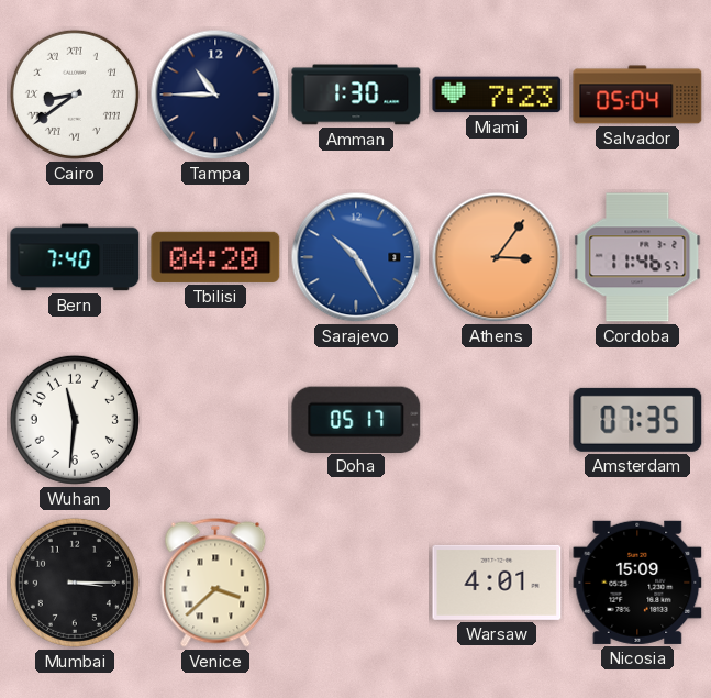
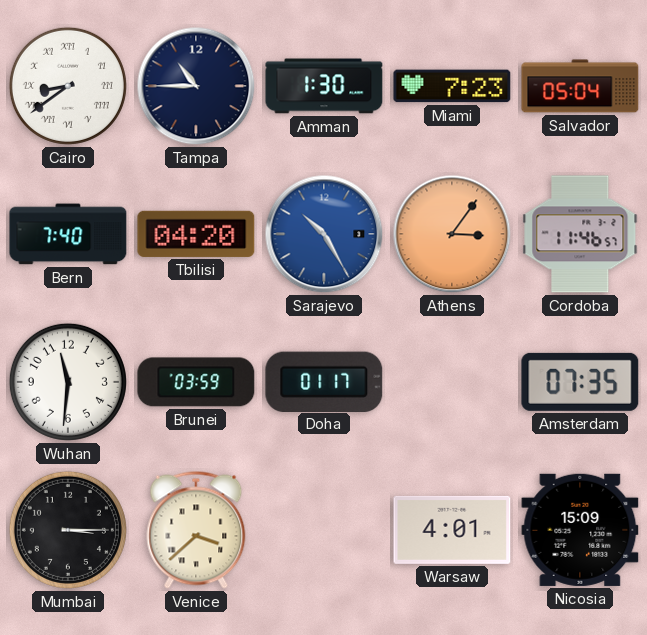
Brunei: none -> 03:59 (196, 382)
Doha: 05:17 -> 01:17 (324, 381)
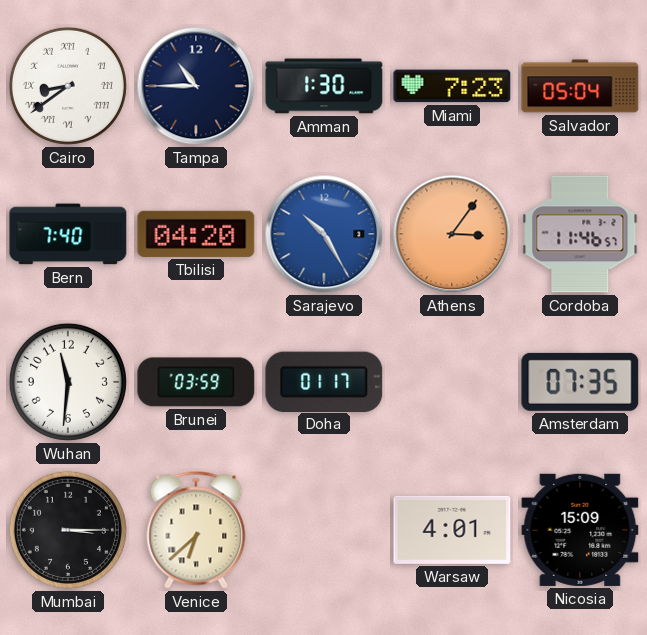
Venice: 3:38 -> 6:38 (196, 530)
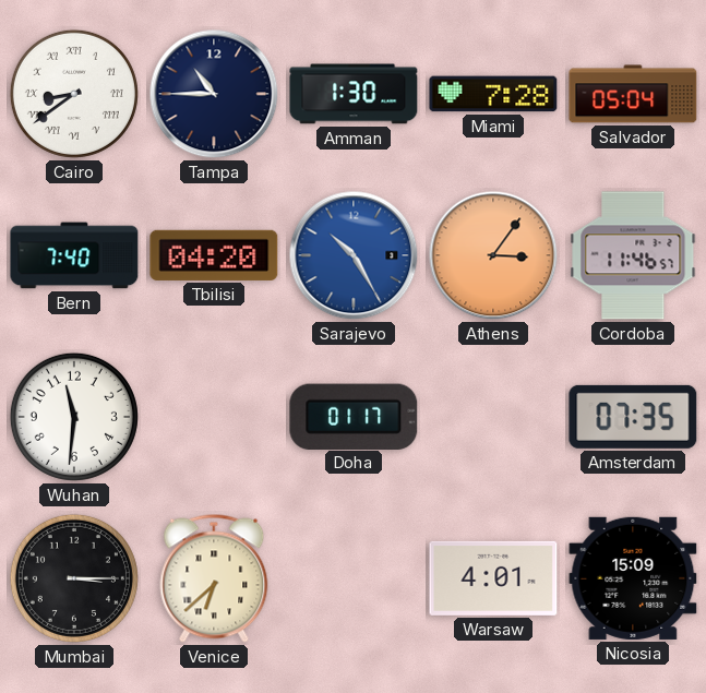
Miami: 7:23 -> 7:28 (493, 94)
Brunei: 03:59 -> none (196, 382)
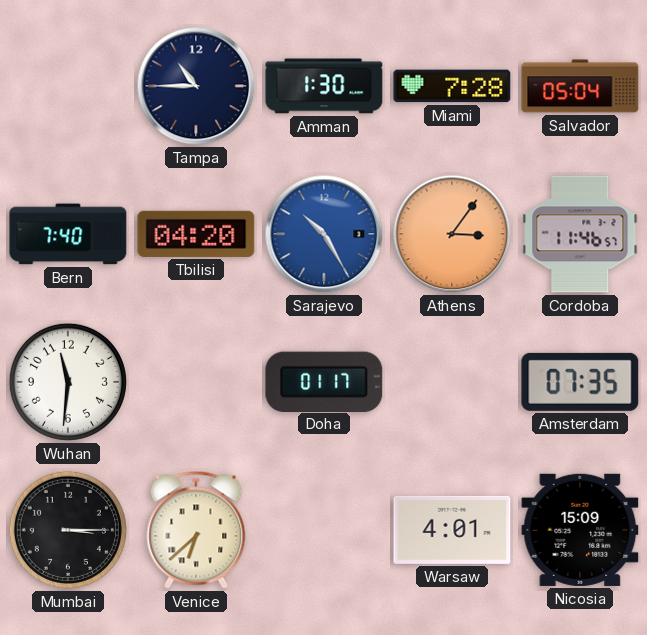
Cairo: 8:39 -> none (74, 94)
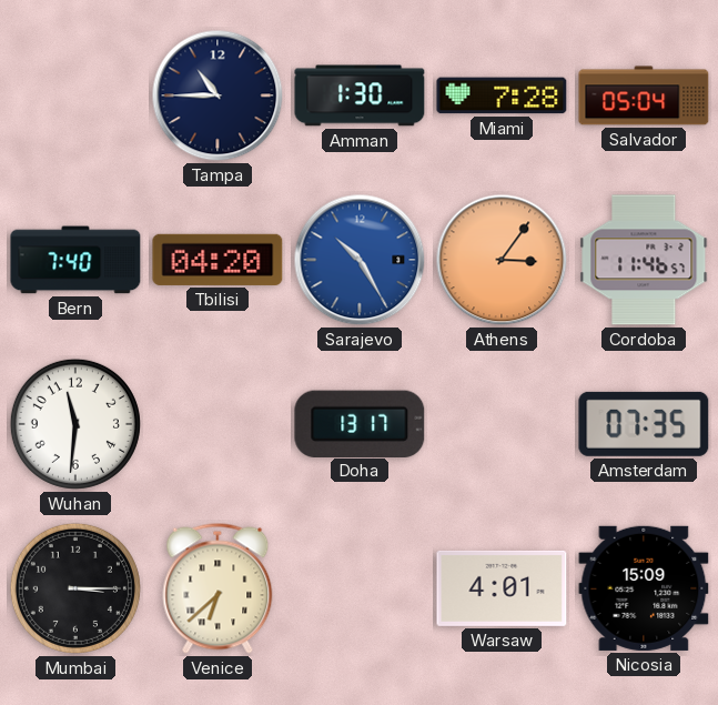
Doha: 01:17 -> 13:17 (360, 423)
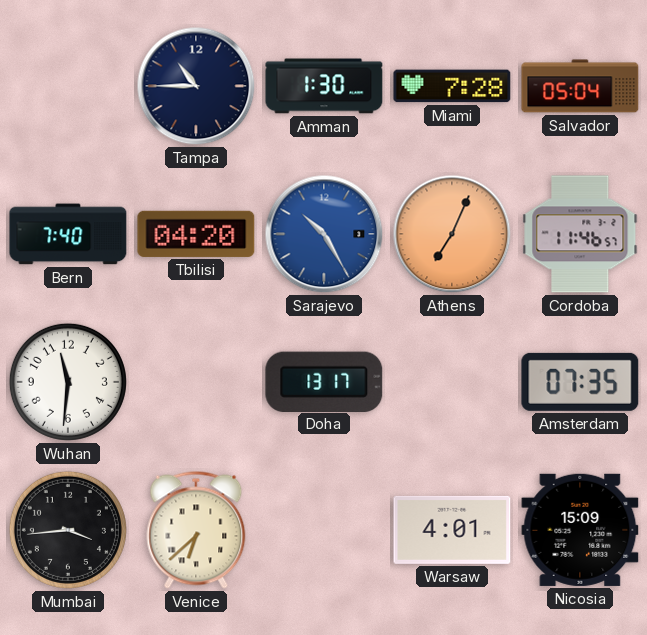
Athens: 3:06 -> 7:04 (452, 234)
Mumbai: 3:15 -> 3:44 (68, 530)
